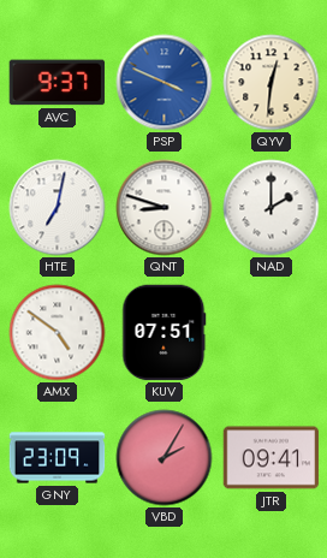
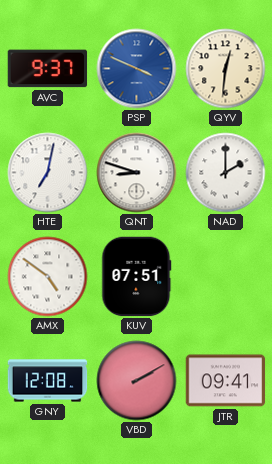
GNY: 23:09 -> 12:08 (48, 381)
VBD: 2:05 -> 2:10 (137, 381)
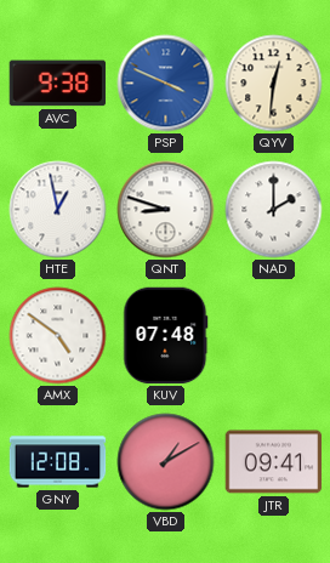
AVC: 9:37 -> 9:38 (58, 84)
HTE: 7:02 -> 12:58 (58, 210)
KUV: 07:51 -> 07:48 (166, 336)
VBD: 2:10 -> 1:10 (166, 462)
